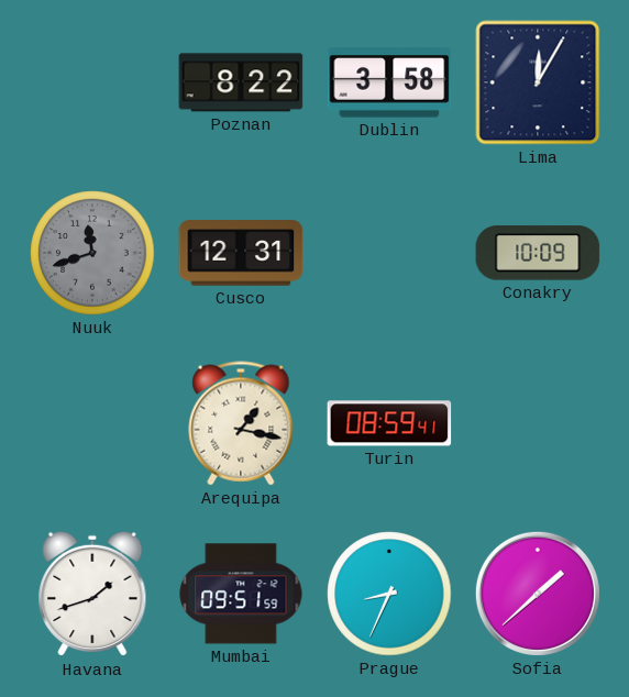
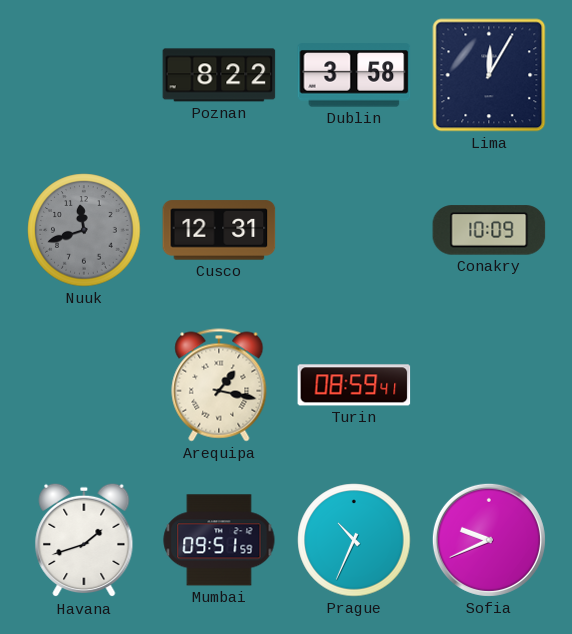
Prague: 8:34 -> 10:34 (354, 540)
Sofia: 1:38 -> 9:41 (489, 540)
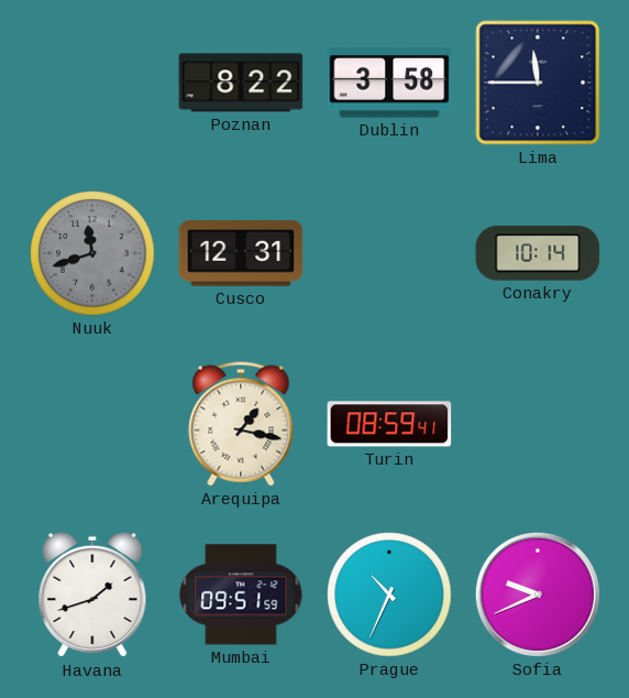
Lima: 12:05 -> 11:45 (538, 83)
Conakry: 10:09 -> 10:14 (538, 253)
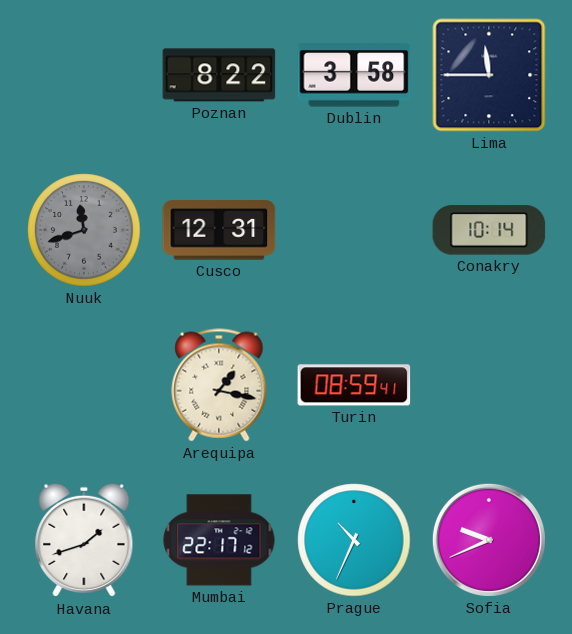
Mumbai: 09:51 -> 22:17 (219, 540)
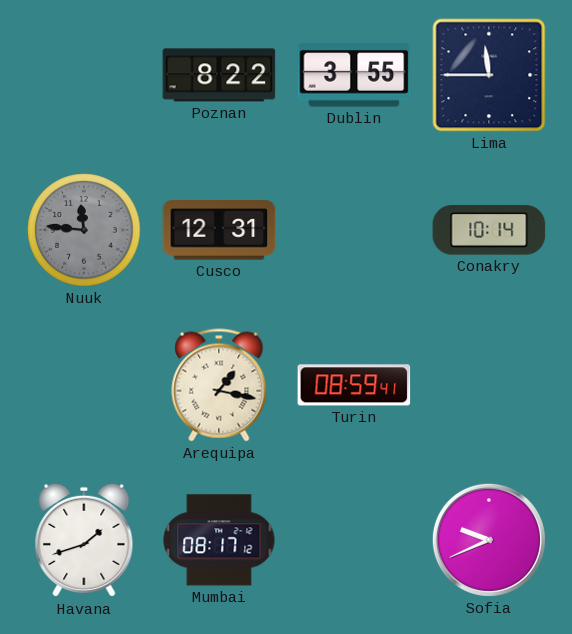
Dublin: 3:58 -> 3:55 (354, 75)
Nuuk: 11:42 -> 11:46 (84, 230)
Mumbai: 22:17 -> 08:17 (219, 540)
Prague: 10:34 -> none (354, 540)
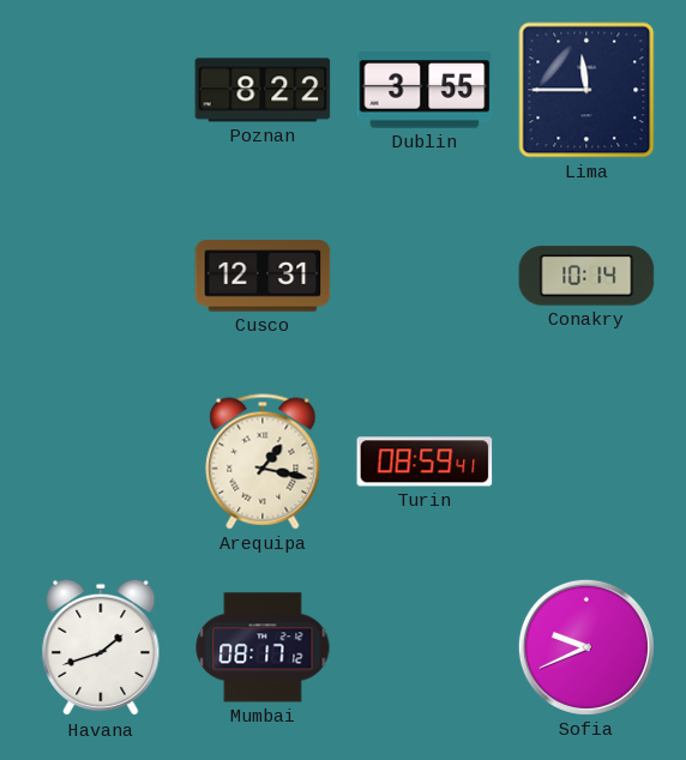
Nuuk: 11:46 -> none (84, 230)
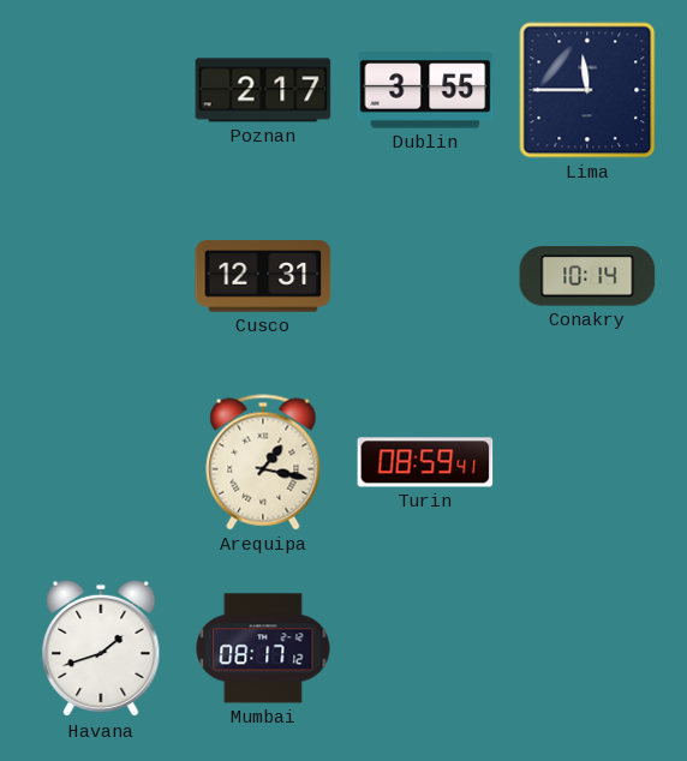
Poznan: 8:22 -> 2:17 (263, 90)
Sofia: 9:41 -> none (586, 647)
